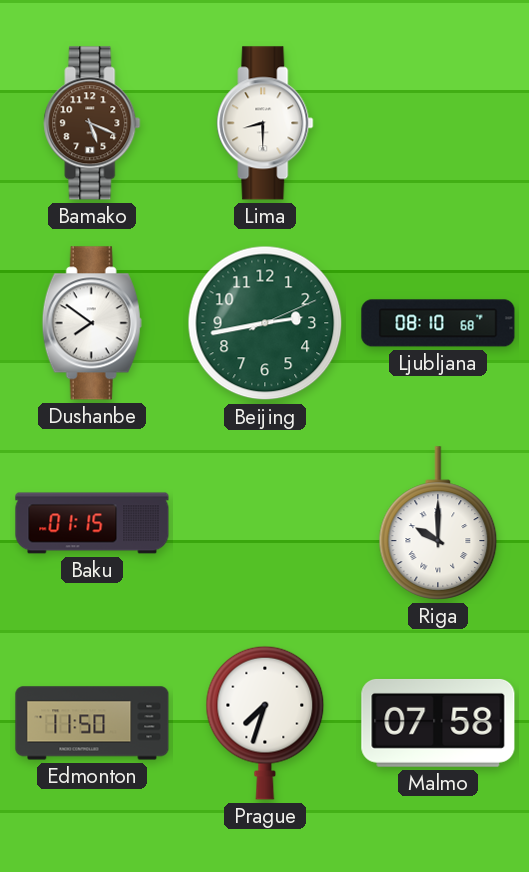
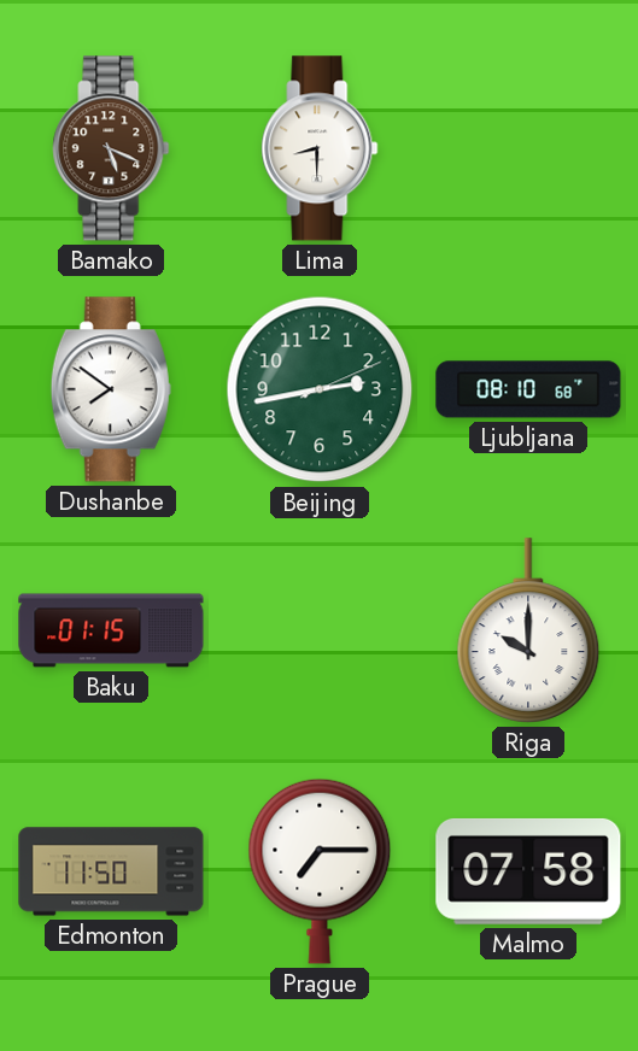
Prague: 7:33 -> 7:15 (320, 871)
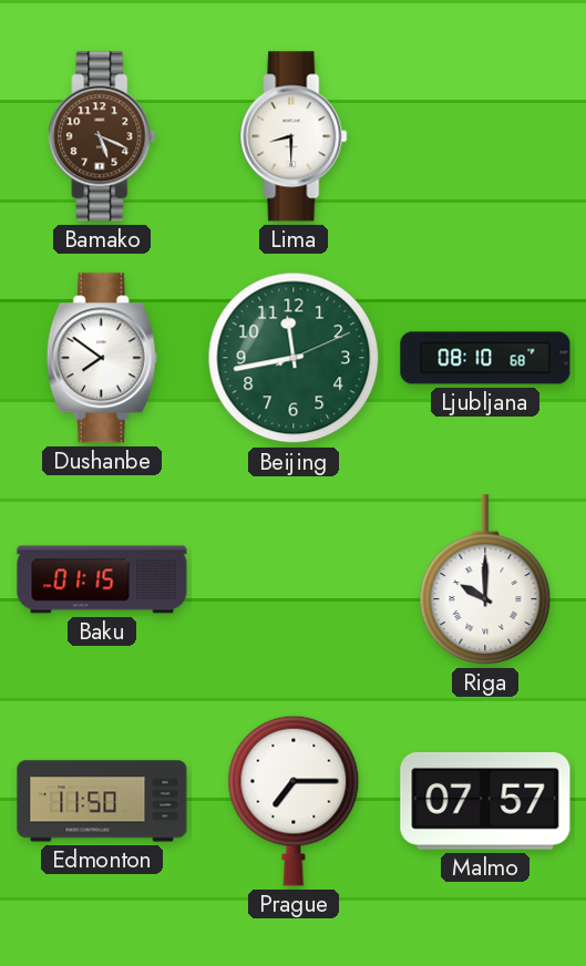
Beijing: 2:43 -> 11:43 (294, 358)
Malmo: 07:58 -> 07:57 (485, 801)
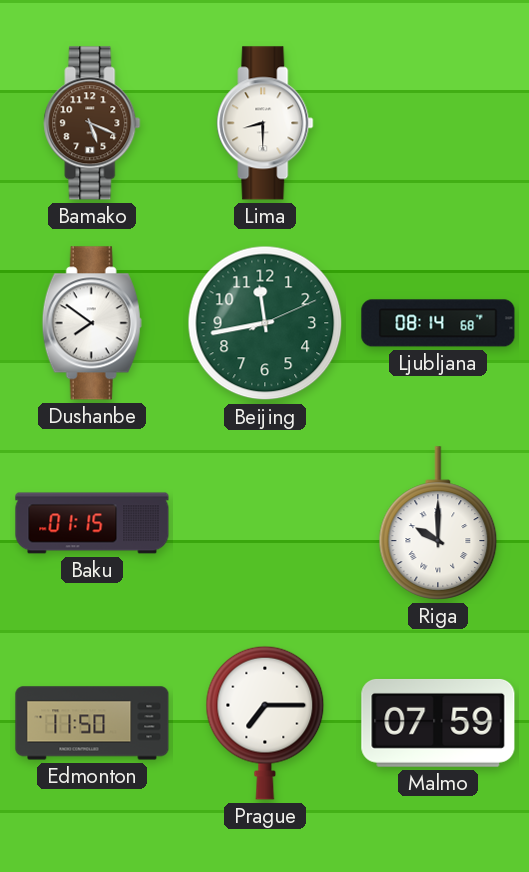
Ljubljana: 08:10 -> 08:14 (438, 323)
Malmo: 07:57 -> 07:59 (438, 723)
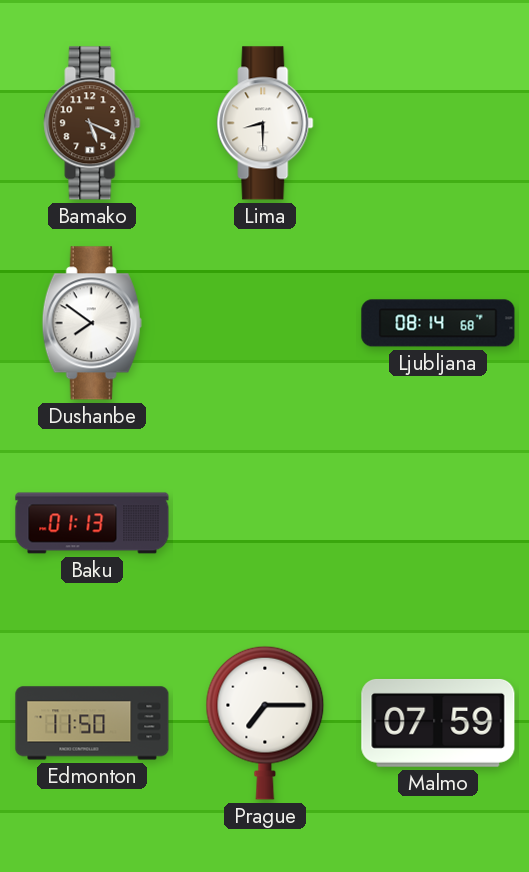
Beijing: 11:43 -> none (265, 323)
Baku: 01:15 -> 01:13 (92, 523)
Riga: 10:00 -> none (438, 523)
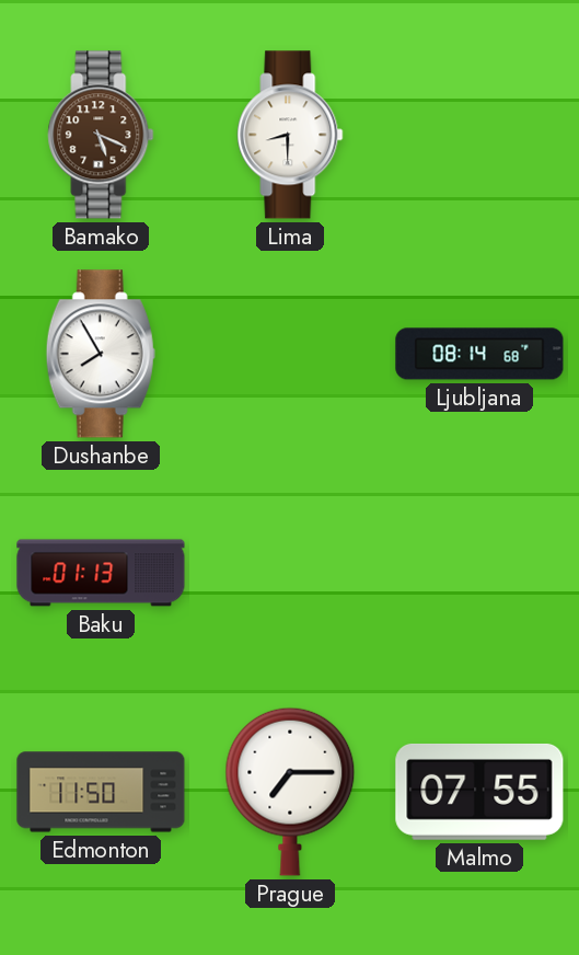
Dushanbe: 7:51 -> 7:55 (101, 354)
Malmo: 07:59 -> 07:55 (479, 792)
